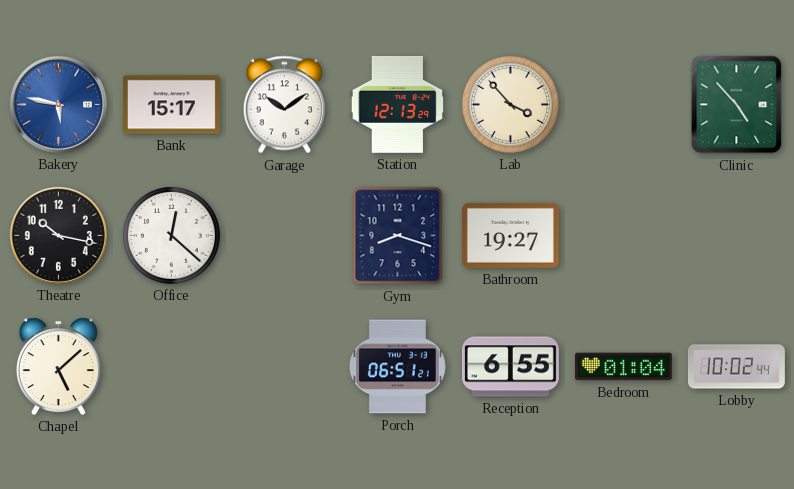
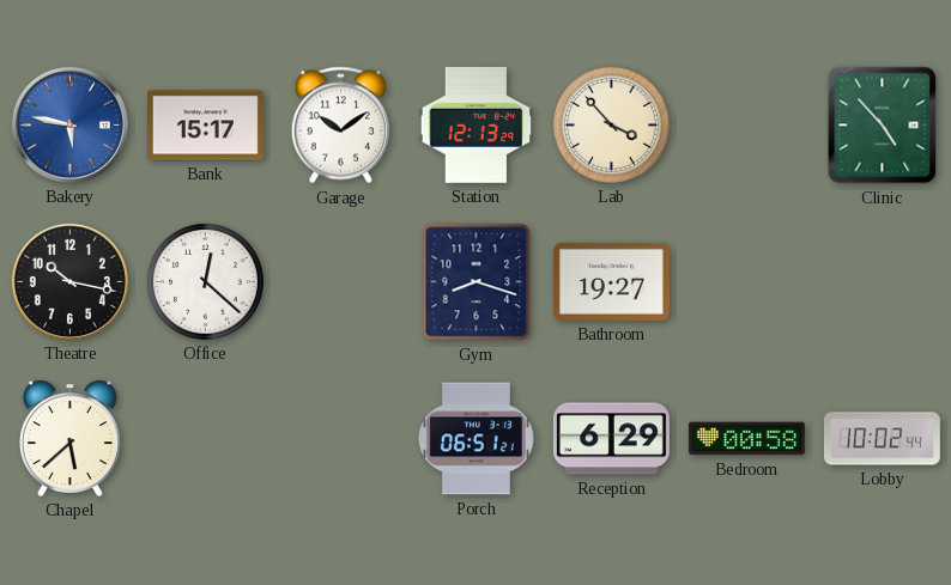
Chapel: 5:08 -> 5:38 (69, 438)
Reception: 6:55 -> 6:29 (611, 439)
Bedroom: 01:04 -> 00:58 (746, 439)
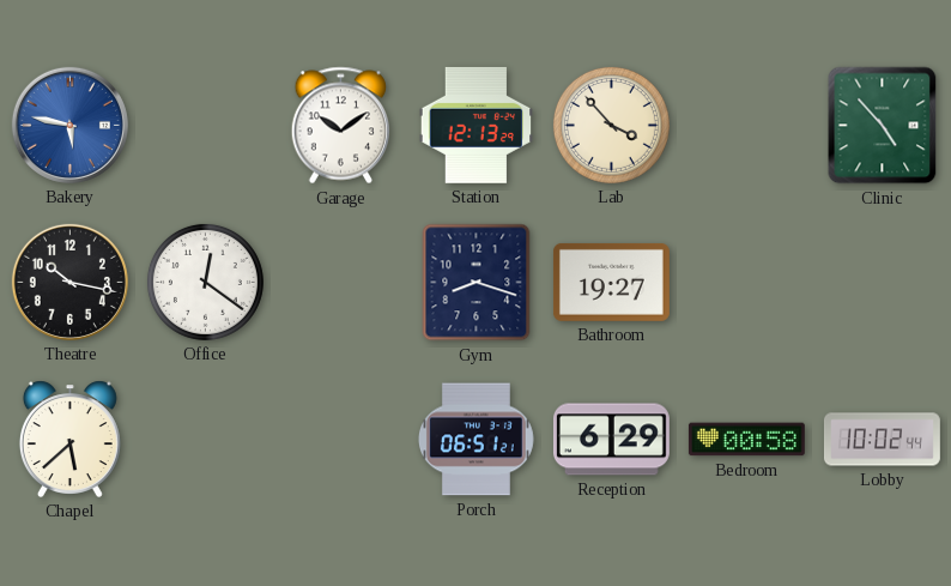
Bank: 15:17 -> none (205, 126)
Office: 12:22 -> 12:21 (205, 282)
